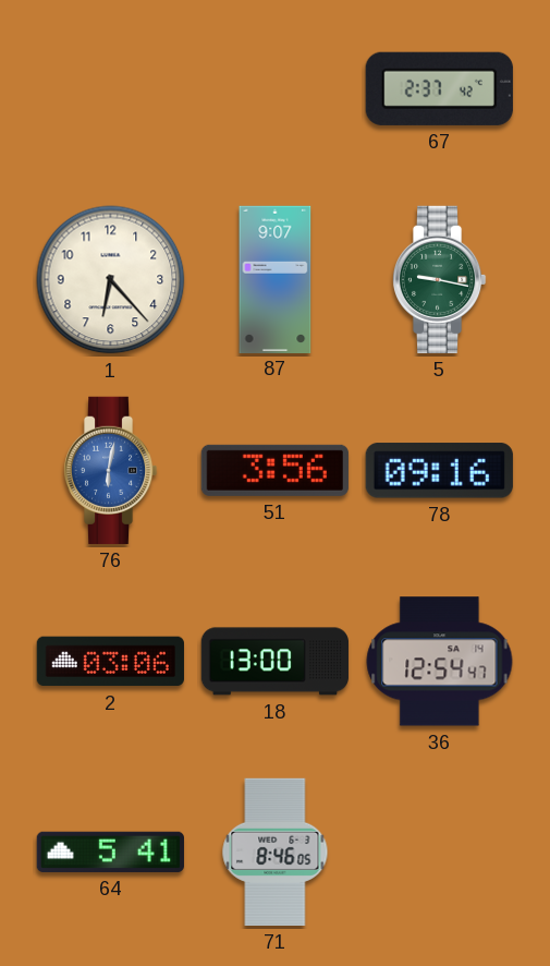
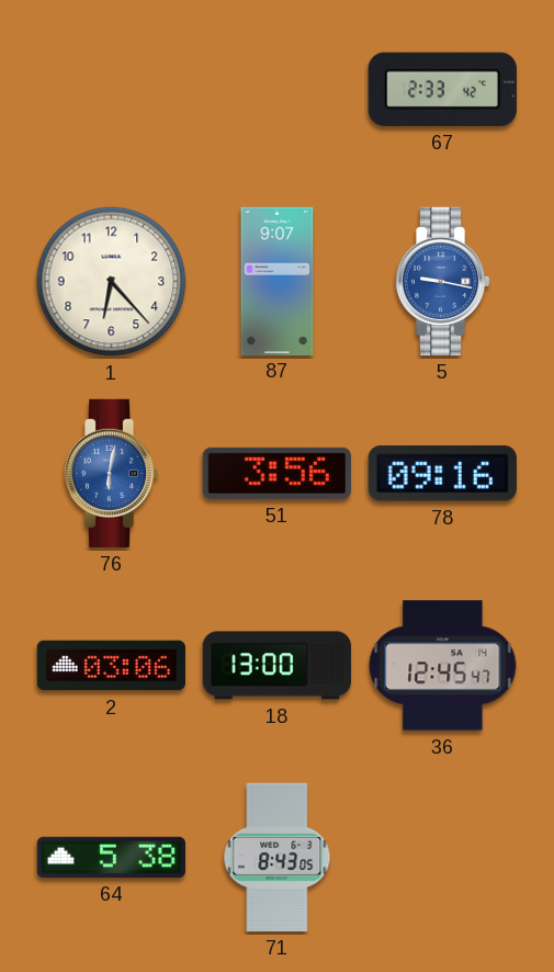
67: 2:37 -> 2:33 (442, 89)
5 dial: green -> blue (442, 281)
36: 12:54 -> 12:45 (443, 666)
64: 5:41 -> 5:38 (111, 857)
71: 8:46 -> 8:43 (278, 857)
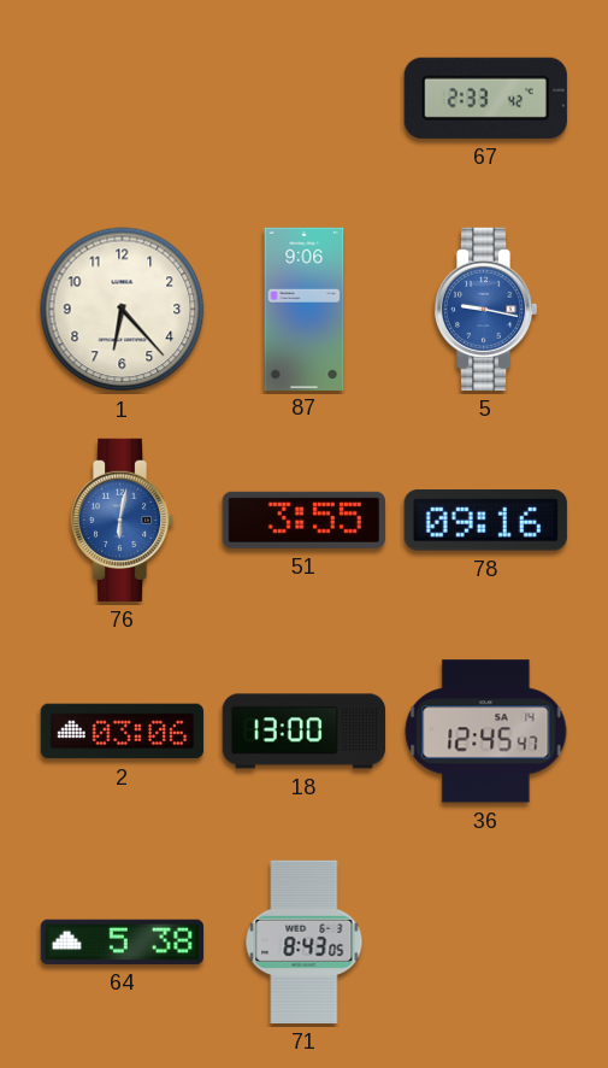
87: 9:07 -> 9:06 (305, 309)
51: 3:56 -> 3:55 (303, 520)
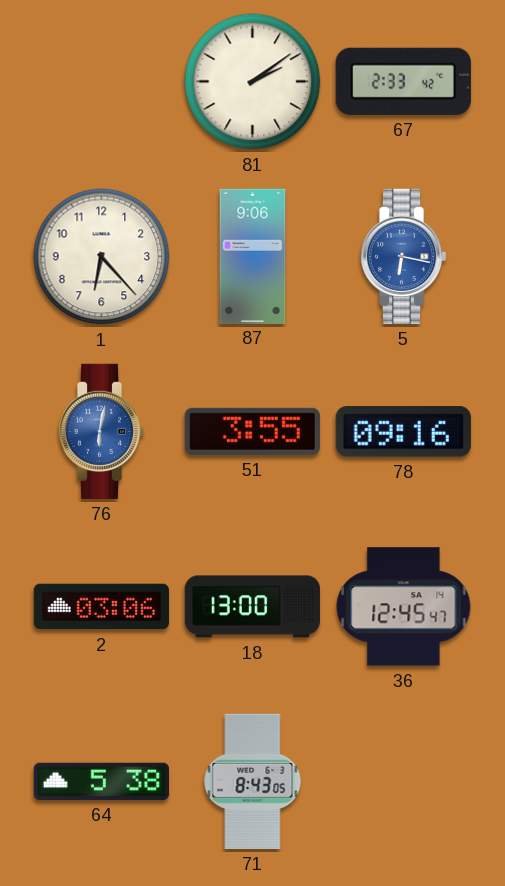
81: none -> 2:09 (253, 82)
5: 9:17 -> 6:17 (403, 256)
